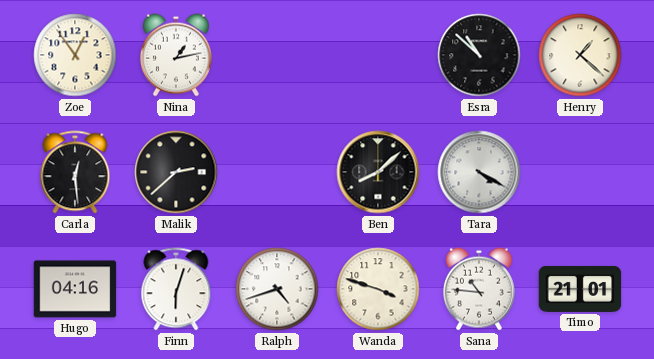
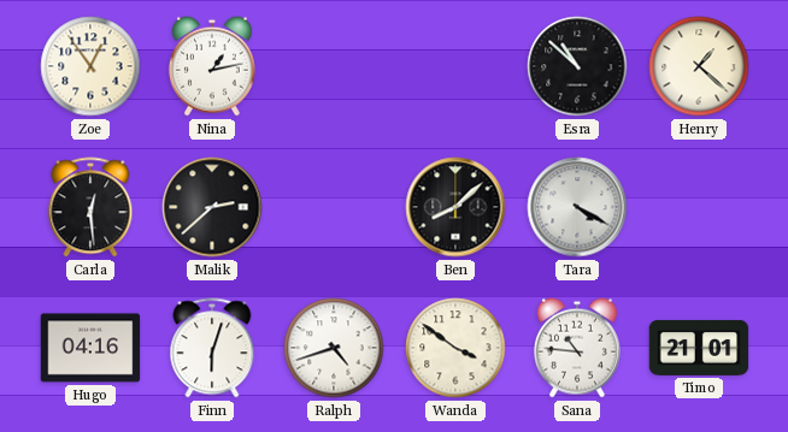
Wanda: 3:48 -> 3:51 (455, 348)
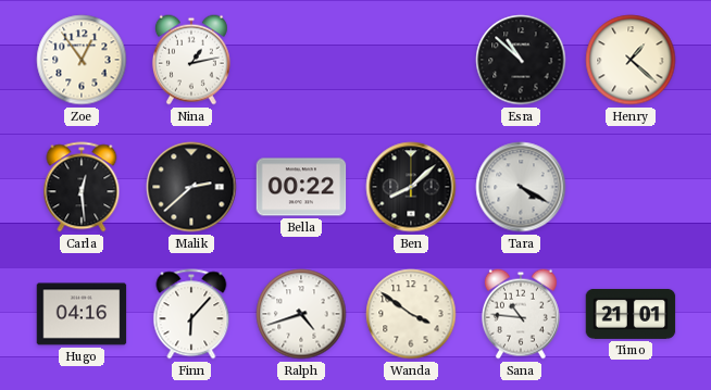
Bella: none -> 00:22 (301, 187)
Finn: 6:03 -> 6:07 (191, 314)
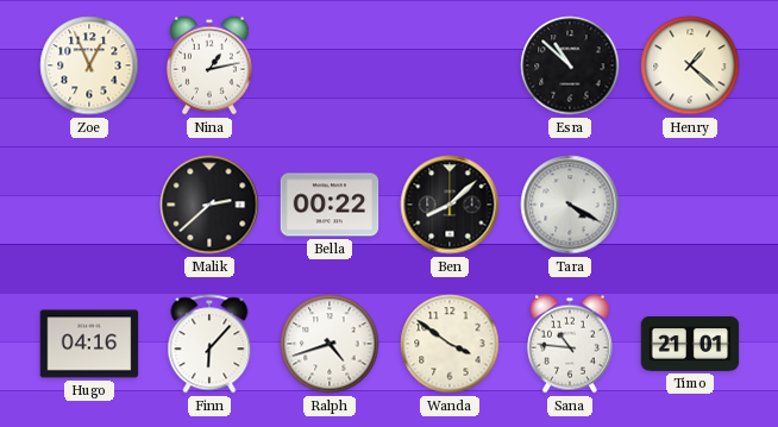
Zoe: 12:54 -> 12:56 (89, 65)
Carla: 12:29 -> none (82, 187)
